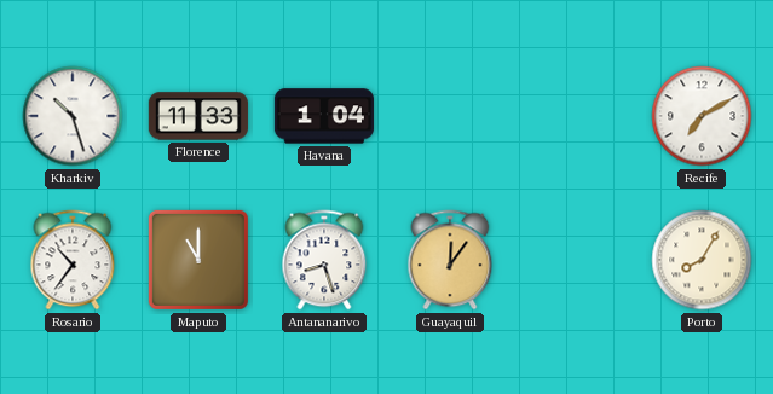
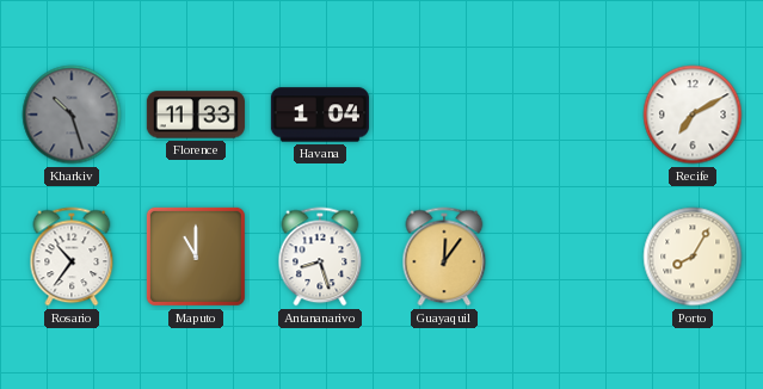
Kharkiv dial: white -> grey (72, 115)
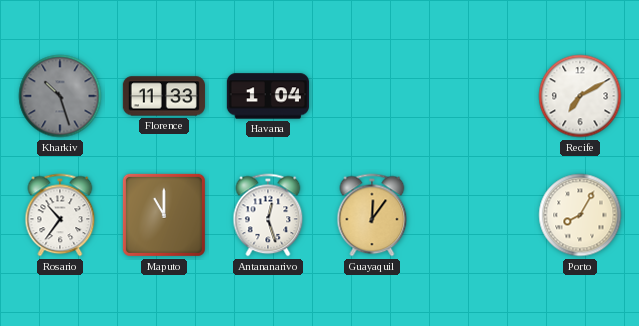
Antananarivo: 8:27 -> 12:27 (268, 215)
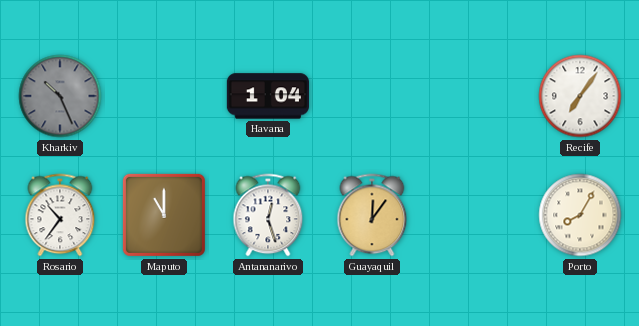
Kharkiv: 10:27 -> 10:26 (60, 96)
Florence: 11:33 -> none (164, 96)
Recife: 7:10 -> 7:06 (580, 96)
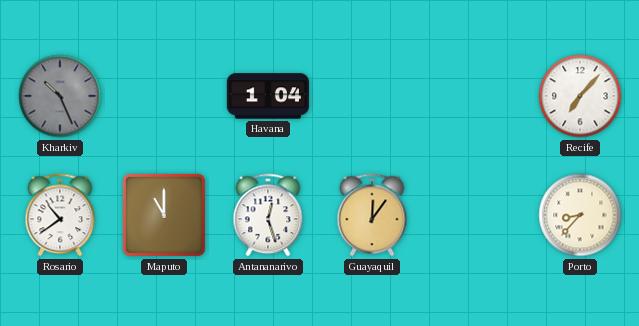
Recife: 7:06 -> 7:07 (580, 96)
Rosario: 10:36 -> 10:39 (60, 215)
Porto: 8:05 -> 8:37 (580, 215)
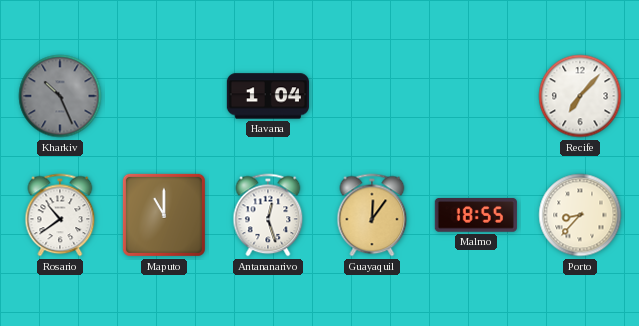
Malmo: none -> 18:55 (476, 215)
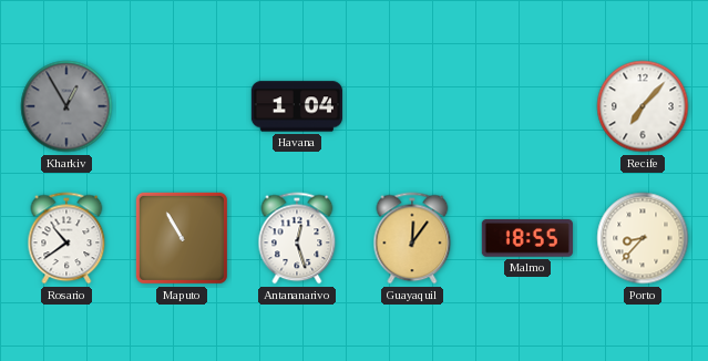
Kharkiv: 10:26 -> 12:55 (66, 106)
Maputo: 11:00 -> 10:55 (182, 238)
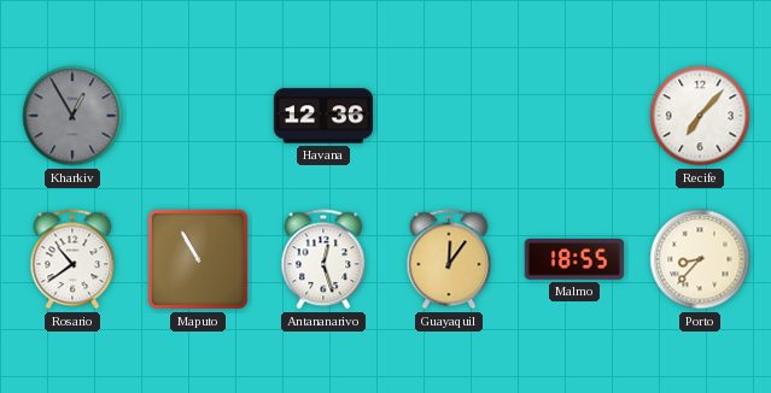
Havana: 1:04 -> 12:36 (323, 116)
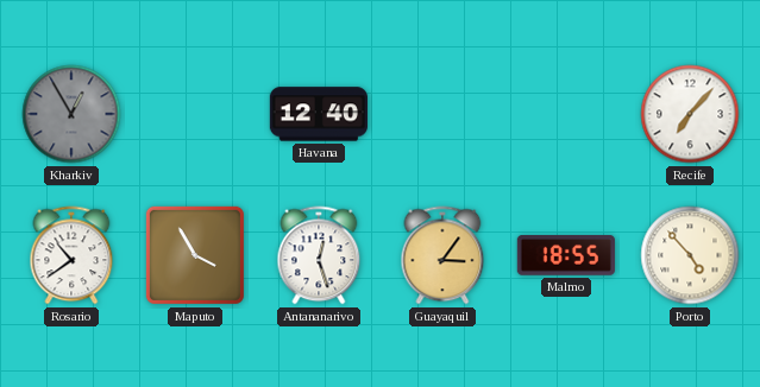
Havana: 12:36 -> 12:40 (319, 114)
Maputo: 10:55 -> 3:55 (195, 255)
Guayaquil: 12:06 -> 3:06 (442, 255)
Porto: 8:37 -> 4:53 (690, 255)
